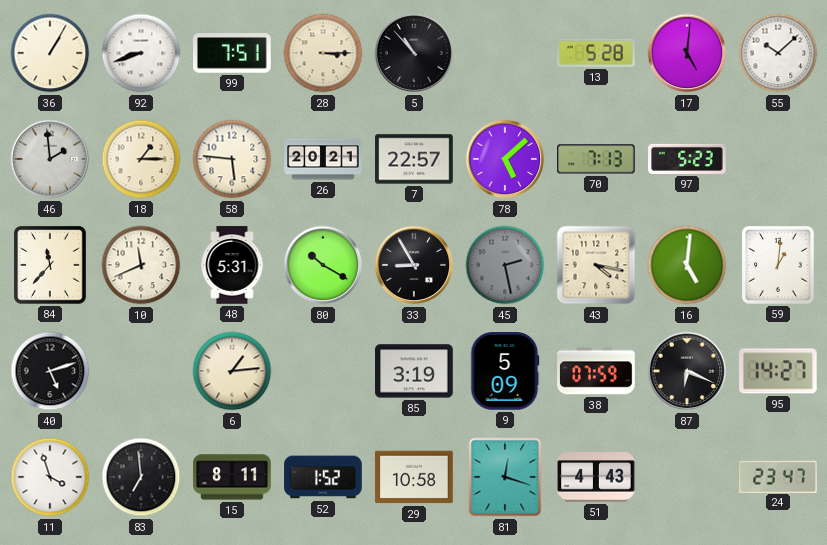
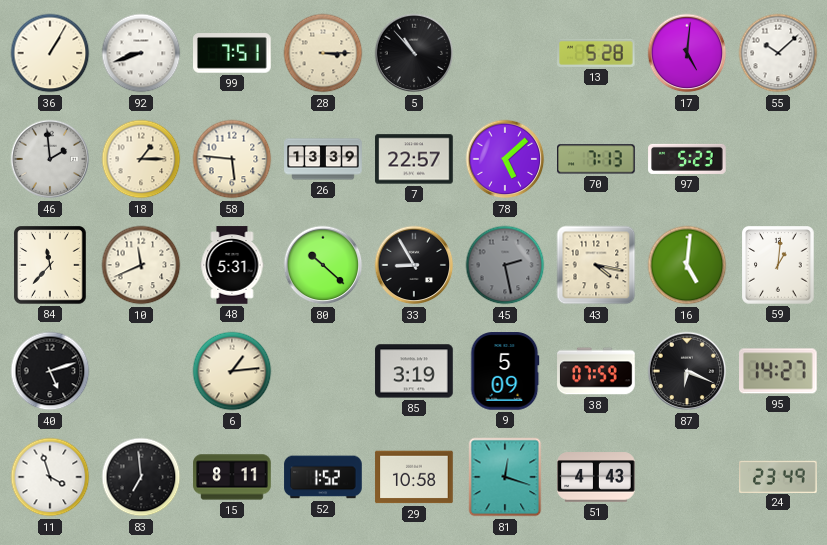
26: 20:21 -> 13:39 (323, 159)
80: 10:20 -> 10:22 (323, 265)
24: 23:47 -> 23:49 (778, 476)
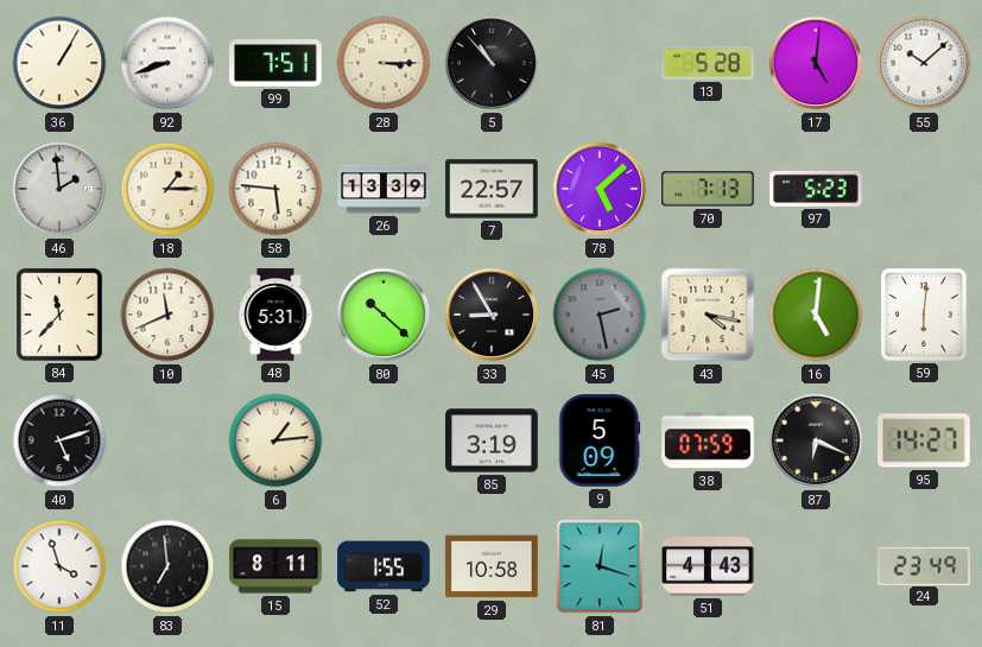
59: 1:01 -> 6:01 (924, 315)
52: 1:52 -> 1:55 (384, 566)
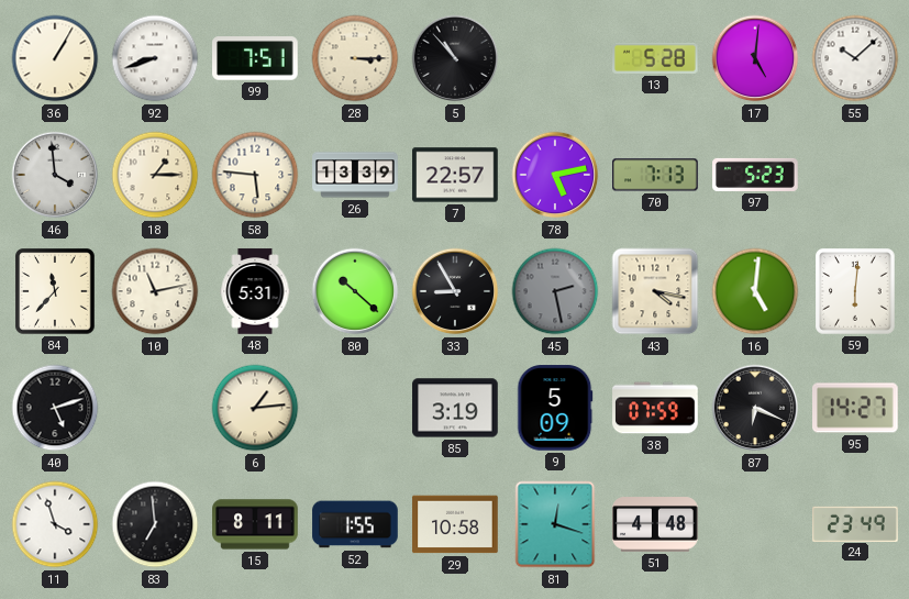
46: 1:59 -> 3:59 (55, 175)
78: 5:08 -> 5:13 (555, 175)
10: 11:41 -> 11:13 (155, 291)
51: 4:43 -> 4:48 (655, 524)
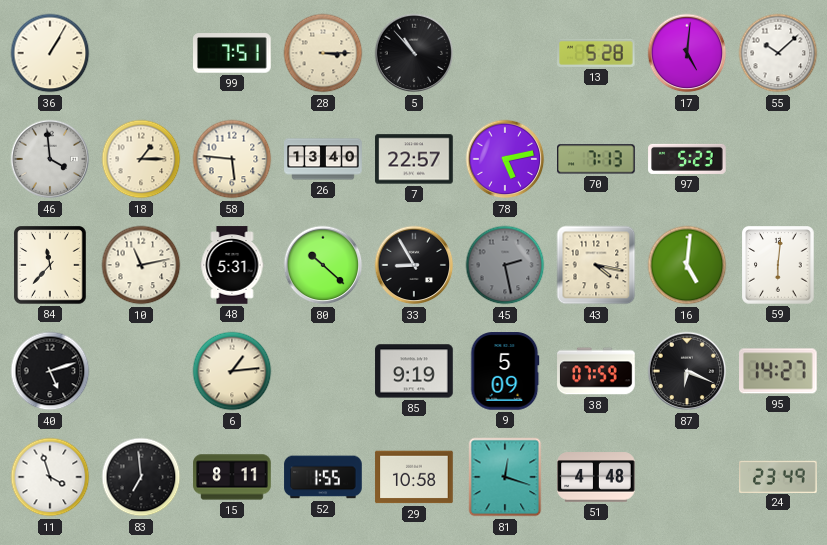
92: 8:42 -> none (155, 58)
26: 13:39 -> 13:40 (323, 159)
85: 3:19 -> 9:19 (414, 371)
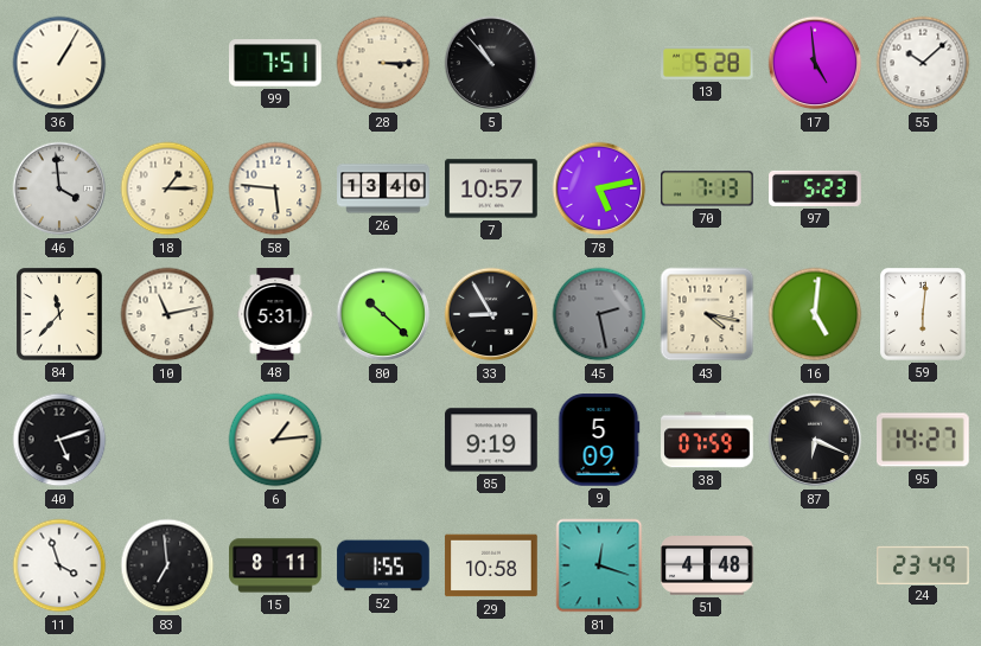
17: 5:01 -> 4:59 (815, 63)
7: 22:57 -> 10:57 (491, 188)
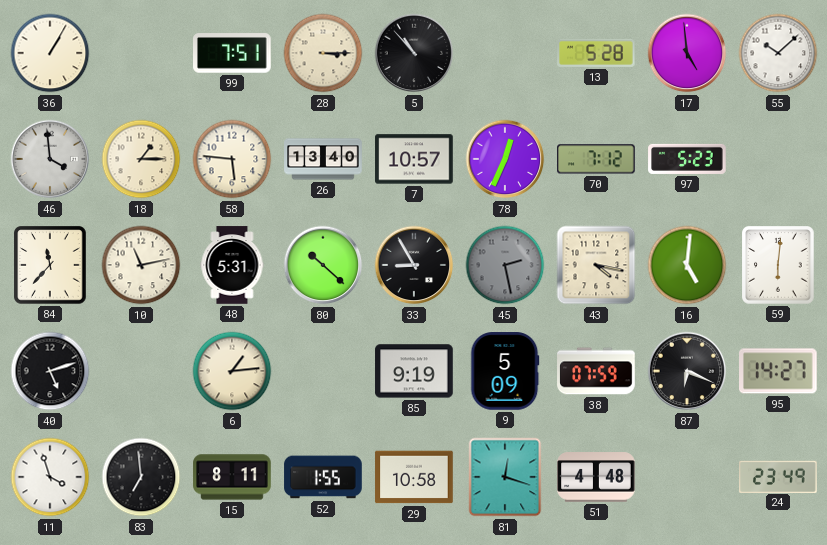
78: 5:13 -> 12:34 (505, 159)
70: 7:13 -> 7:12 (596, 159)
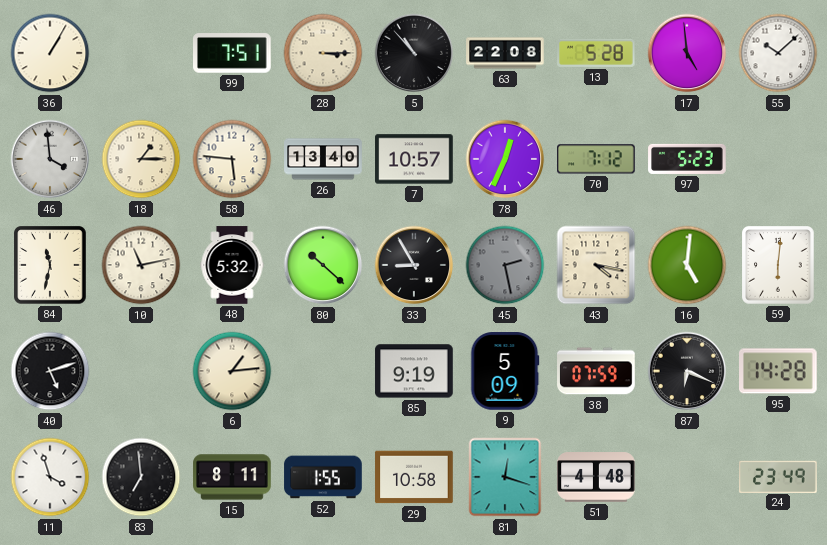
63: none -> 22:08 (505, 53)
84: 11:37 -> 11:32 (50, 265)
48: 5:31 -> 5:32 (232, 265)
95: 14:27 -> 14:28 (779, 371)
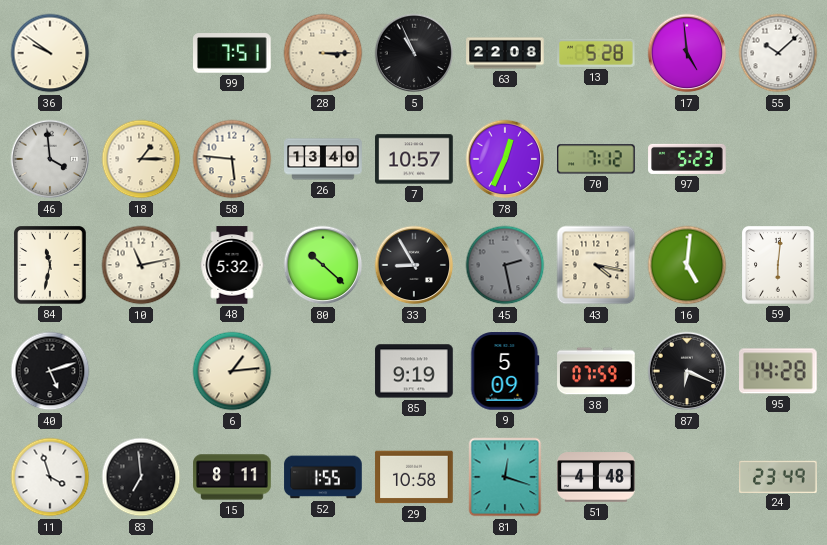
36: 1:05 -> 9:51 (50, 53)
5: 10:53 -> 10:56 (414, 53)
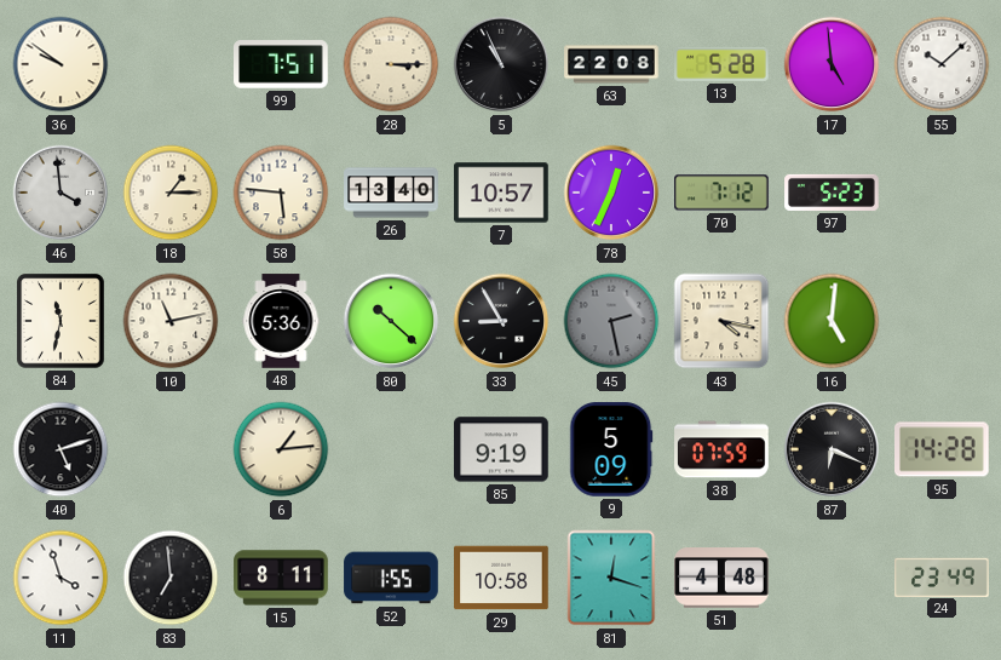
48: 5:32 -> 5:36 (281, 321)
59: 6:01 -> none (778, 265)
